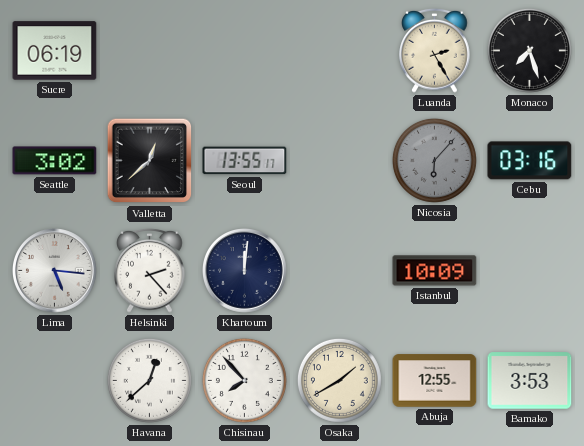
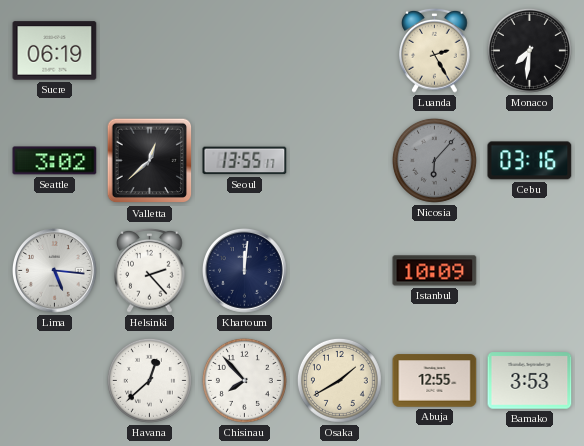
Monaco: 7:27 -> 7:31 (529, 50)
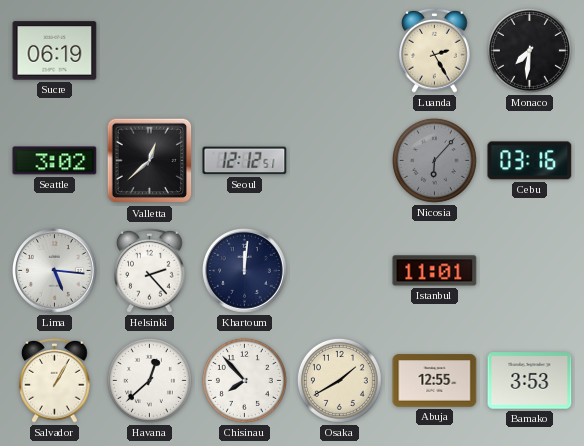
Seoul: 13:55 -> 12:12 (245, 161)
Istanbul: 10:09 -> 11:01 (435, 271)
Salvador: none -> 1:05 (55, 380)
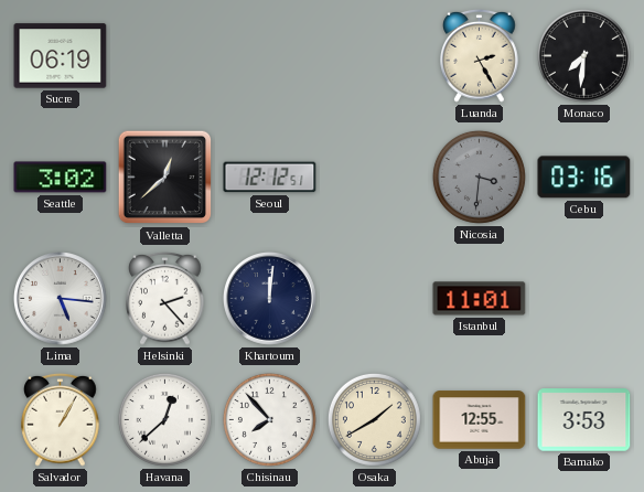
Nicosia: 6:07 -> 3:31 (479, 177)
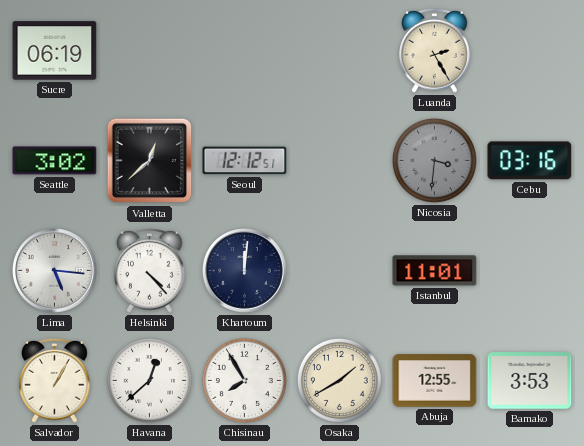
Monaco: 7:31 -> none (583, 55)
Helsinki: 2:23 -> 4:23 (150, 270)
Chisinau: 7:53 -> 7:55 (244, 380)
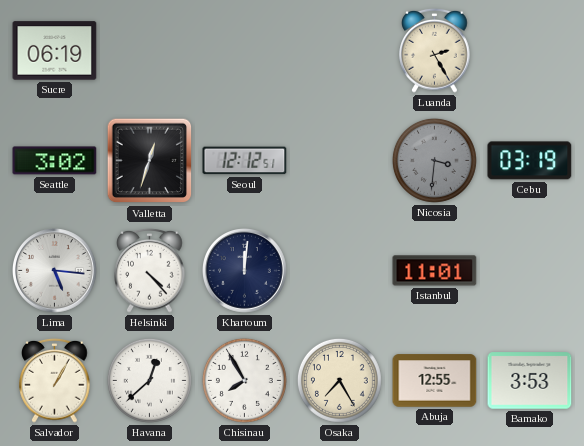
Valletta: 12:38 -> 12:33 (150, 161)
Cebu: 03:16 -> 03:19 (530, 161)
Osaka: 1:40 -> 7:25 (339, 380)
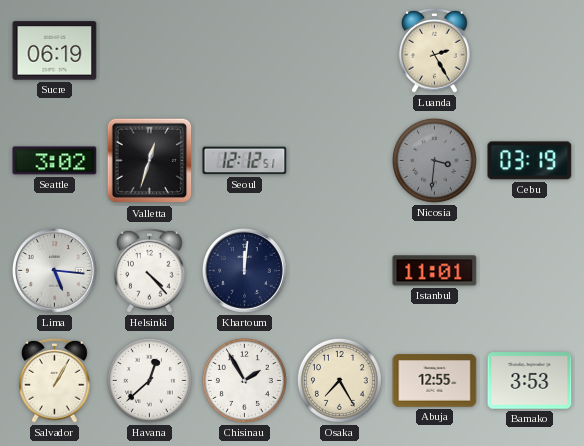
Chisinau: 7:55 -> 1:55 (244, 380)
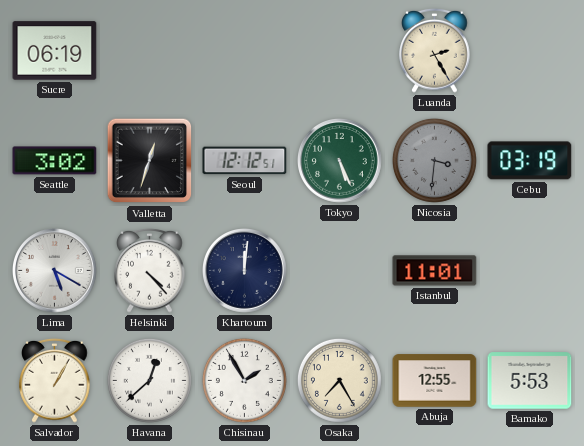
Tokyo: none -> 5:26 (340, 161)
Lima: 5:16 -> 5:20 (55, 271)
Bamako: 3:53 -> 5:53 (530, 381)
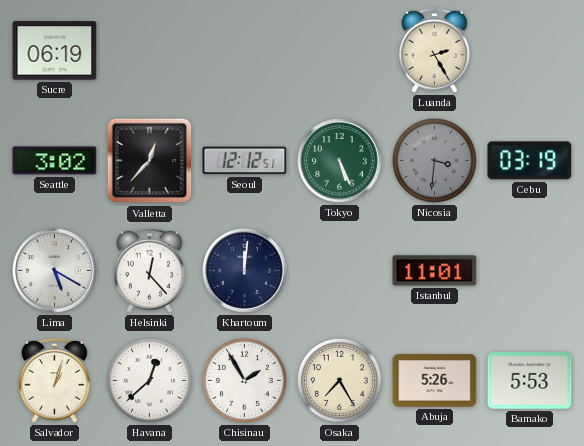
Valletta: 12:33 -> 12:37 (150, 161)
Helsinki: 4:23 -> 12:23 (150, 270)
Salvador: 1:05 -> 1:03 (55, 380)
Abuja: 12:55 -> 5:26 (435, 381)
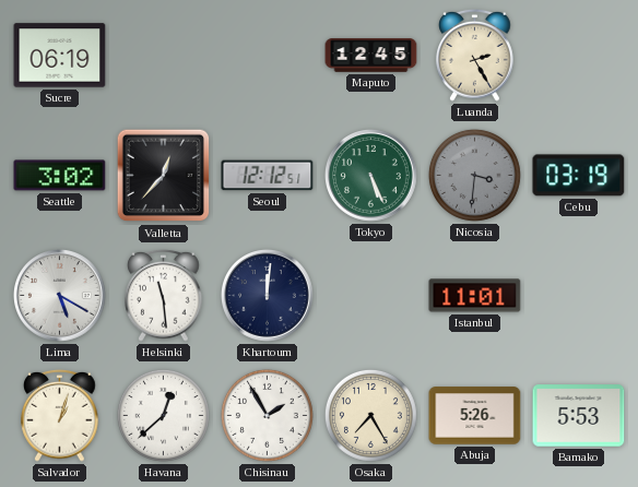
Maputo: none -> 12:45 (371, 56)
Helsinki: 12:23 -> 11:29 (164, 295)
